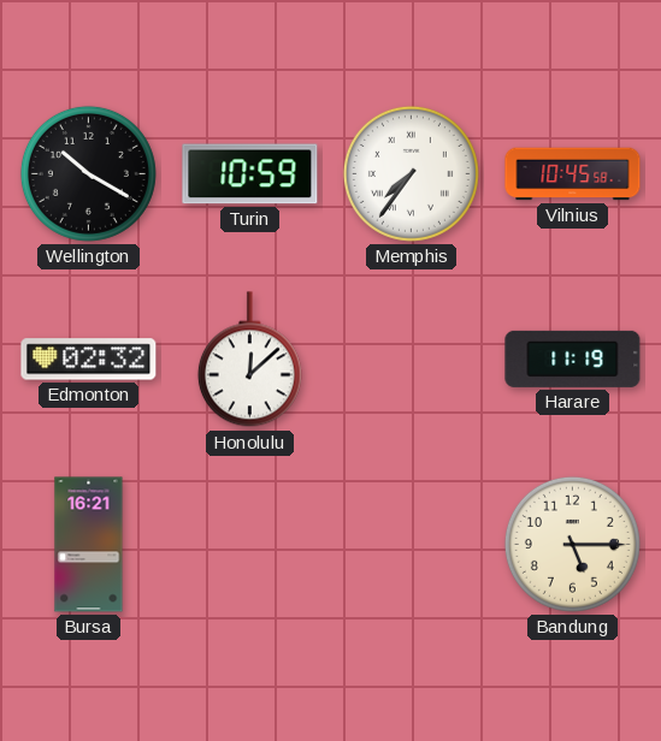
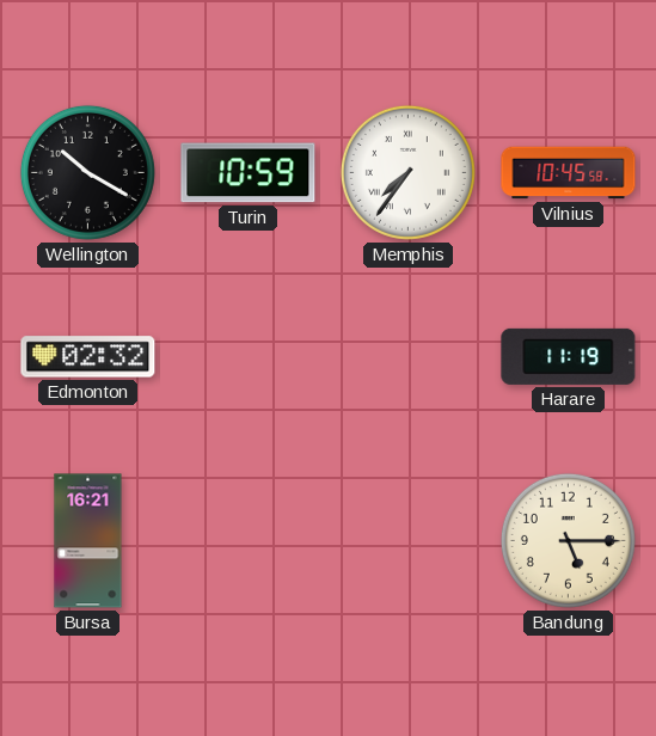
Honolulu: 12:08 -> none (249, 360)
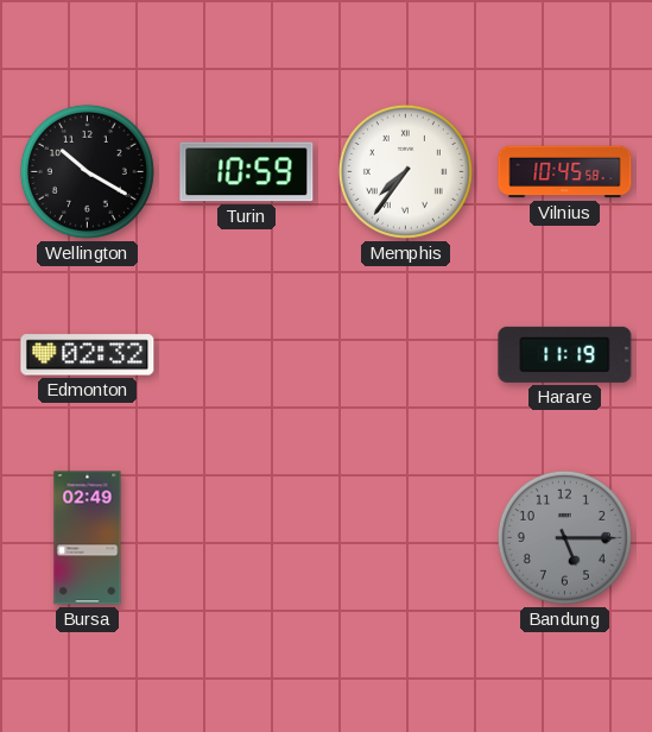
Bursa: 16:21 -> 02:49 (88, 538)
Bandung dial: cream -> grey (564, 537)
